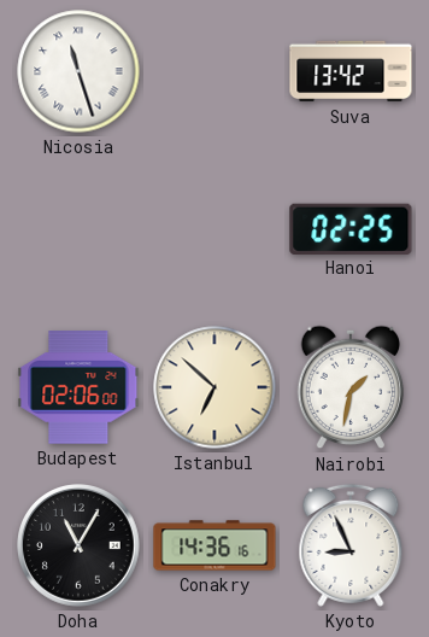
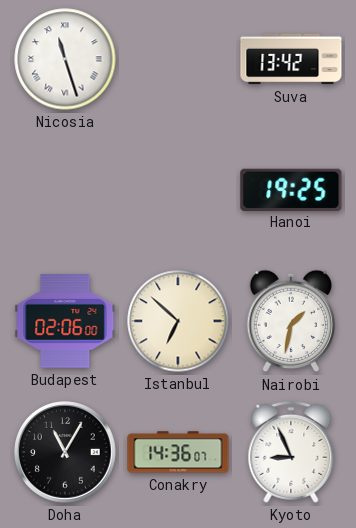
Hanoi: 02:25 -> 19:25 (291, 189)
Conakry: 14:36:16 -> 14:36:07 (178, 452)
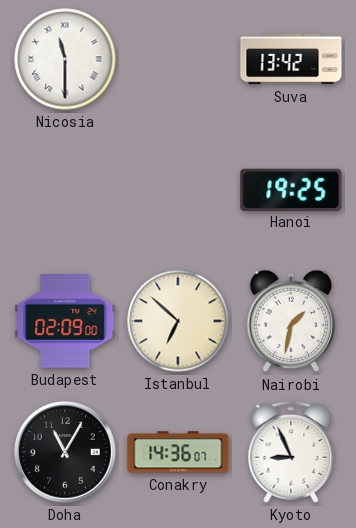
Nicosia: 11:27 -> 11:30 (65, 59)
Budapest: 02:06 -> 02:09 (65, 322)
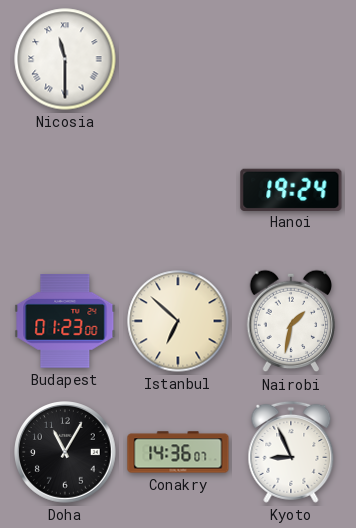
Suva: 13:42 -> none (291, 59)
Hanoi: 19:25 -> 19:24 (291, 189)
Budapest: 02:09 -> 01:23 (65, 322)
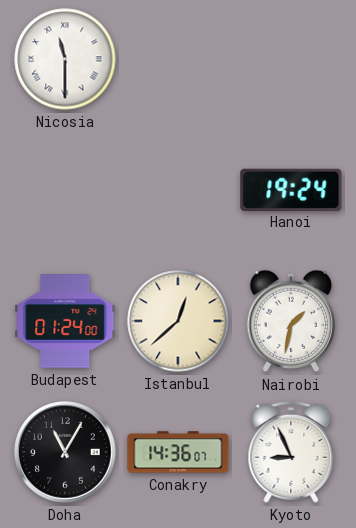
Budapest: 01:23 -> 01:24 (65, 322)
Istanbul: 6:52 -> 12:38 (178, 321)
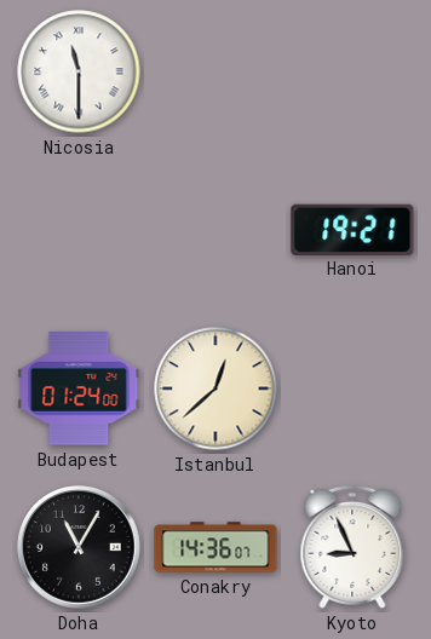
Hanoi: 19:24 -> 19:21 (352, 229)
Nairobi: 1:32 -> none (291, 321)
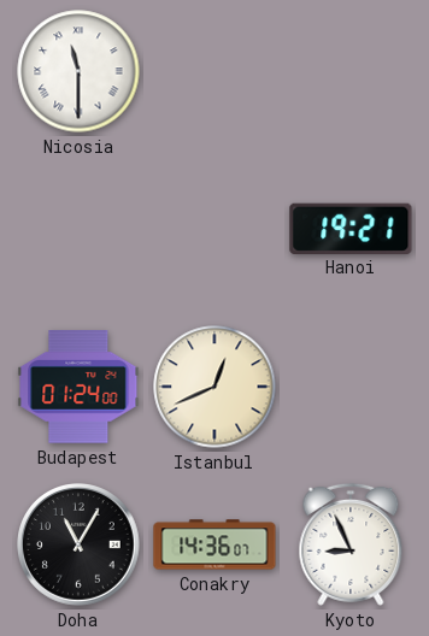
Istanbul: 12:38 -> 12:41 (214, 387)
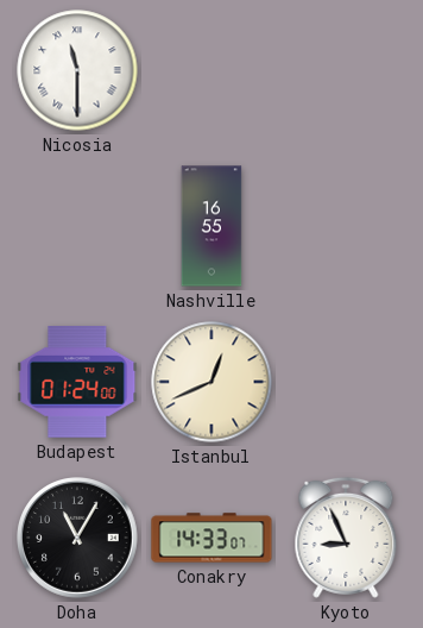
Nashville: none -> 16:55 (211, 226)
Hanoi: 19:21 -> none (351, 228)
Conakry: 14:36 -> 14:33 (211, 538)
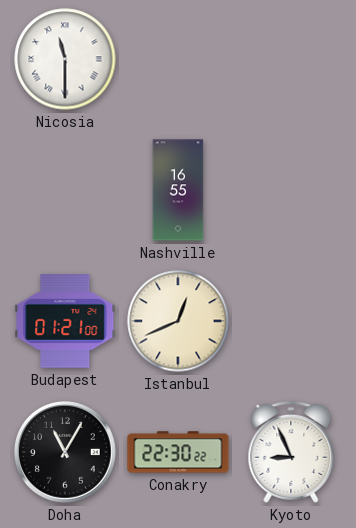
Budapest: 01:24 -> 01:21 (65, 322)
Conakry: 14:33 -> 22:30 (178, 452)
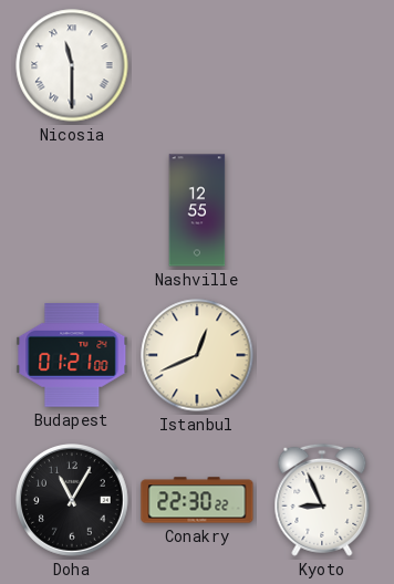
Nashville: 16:55 -> 12:55 (197, 210)
